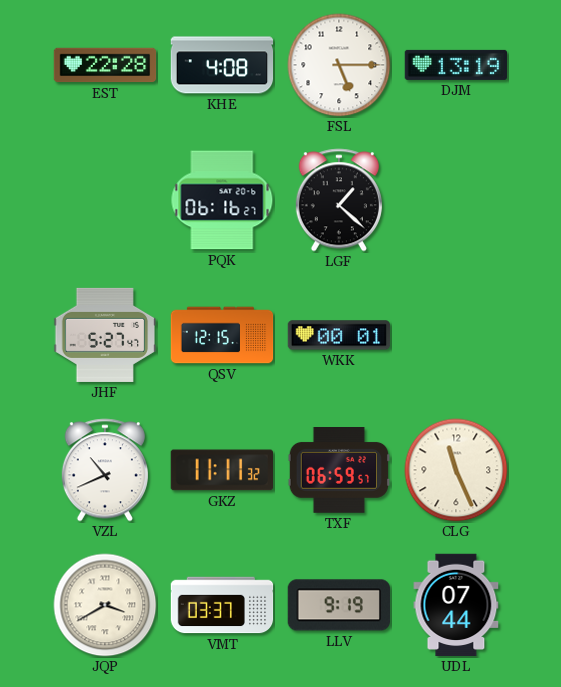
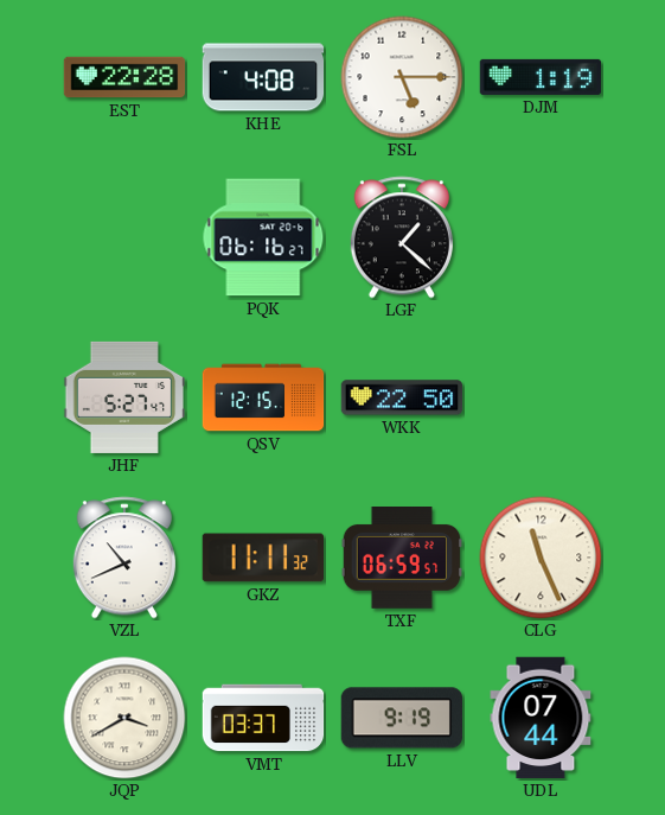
DJM: 13:19 -> 1:19 (541, 77)
WKK: 00:01 -> 22:50 (402, 397)
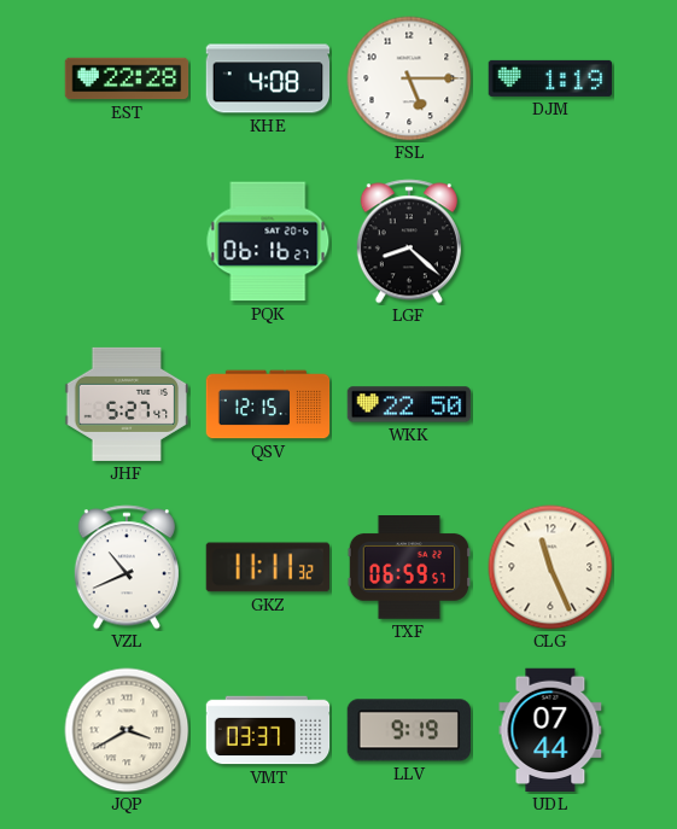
LGF: 1:22 -> 8:22 (409, 241)
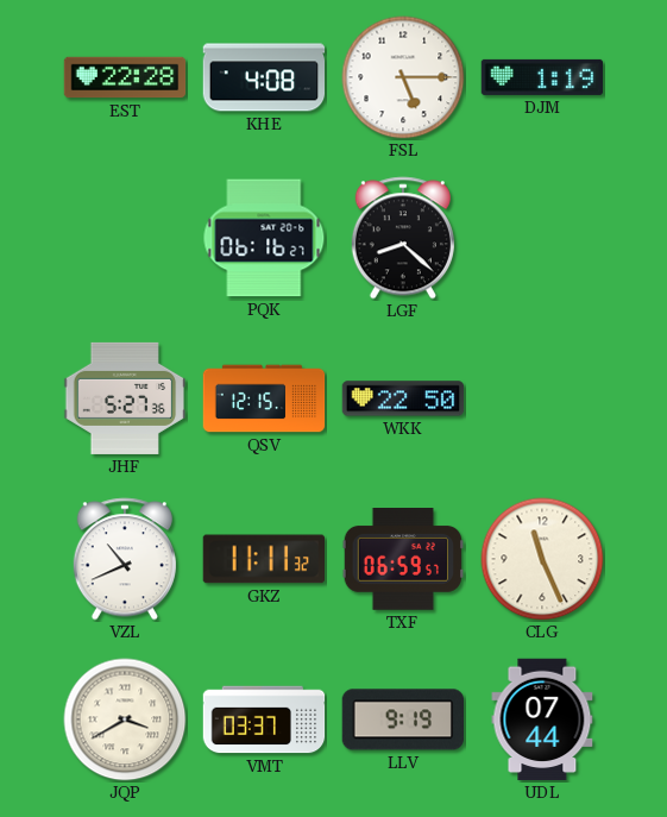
JHF: 5:27:47 -> 5:27:36 (125, 398)
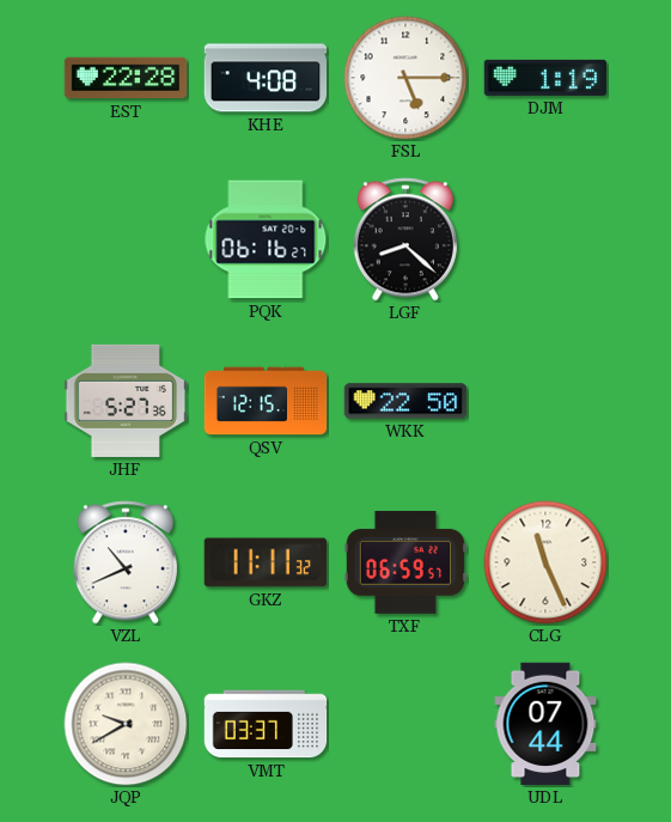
JQP: 3:40 -> 9:40 (126, 724)
LLV: 9:19 -> none (402, 719)
